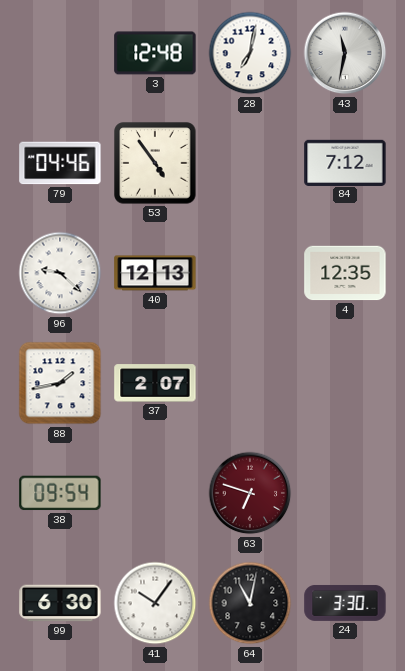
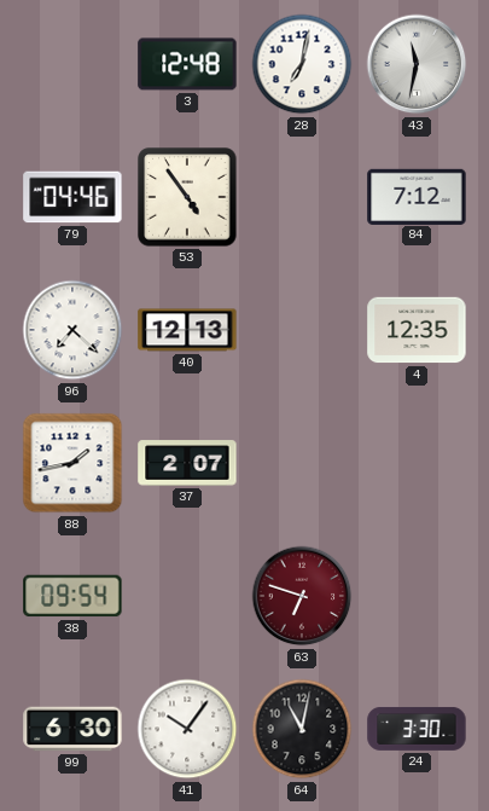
96: 9:22 -> 7:22 (72, 330)
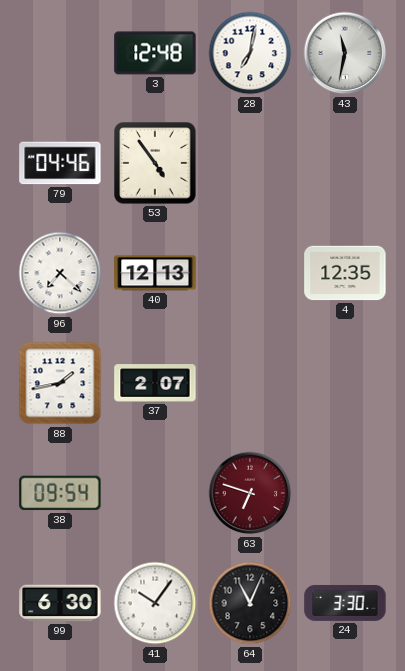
84: 7:12 -> none (417, 196)
64: 11:02 -> 11:04 (250, 603)
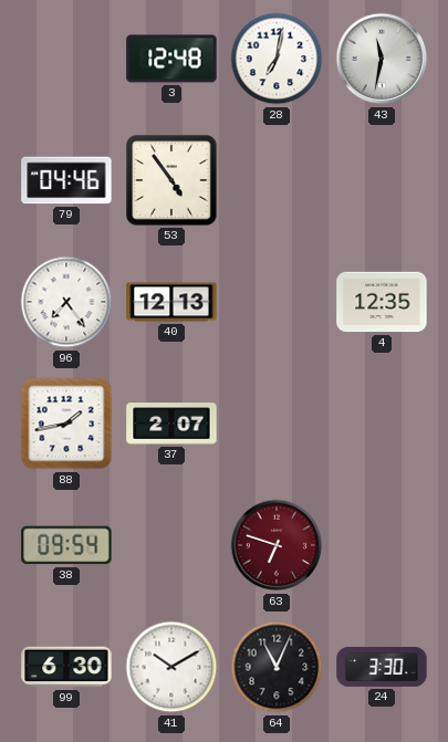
96: 7:22 -> 7:24 (66, 302)
41: 10:06 -> 10:10 (171, 667)
